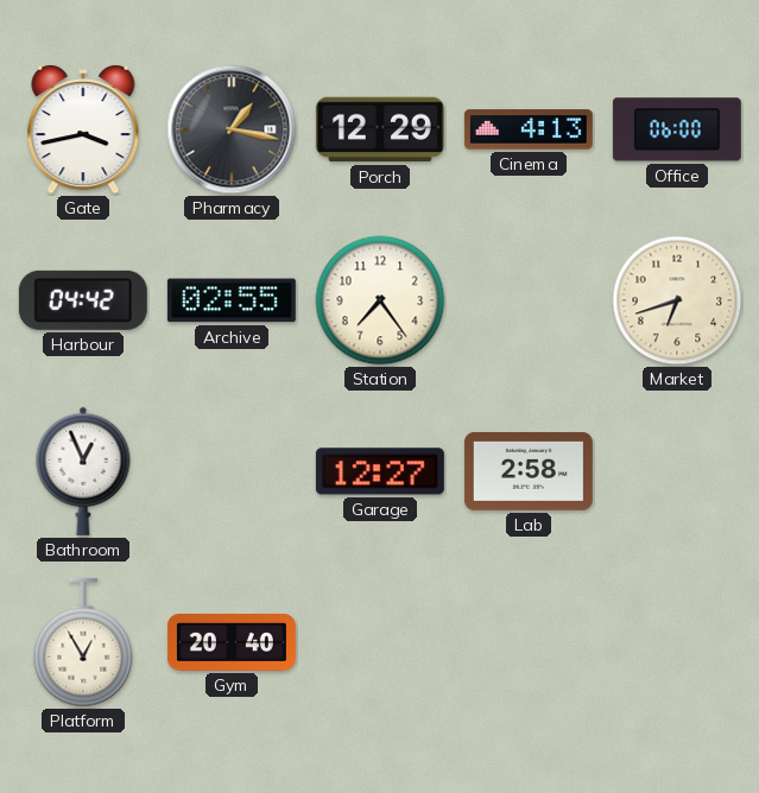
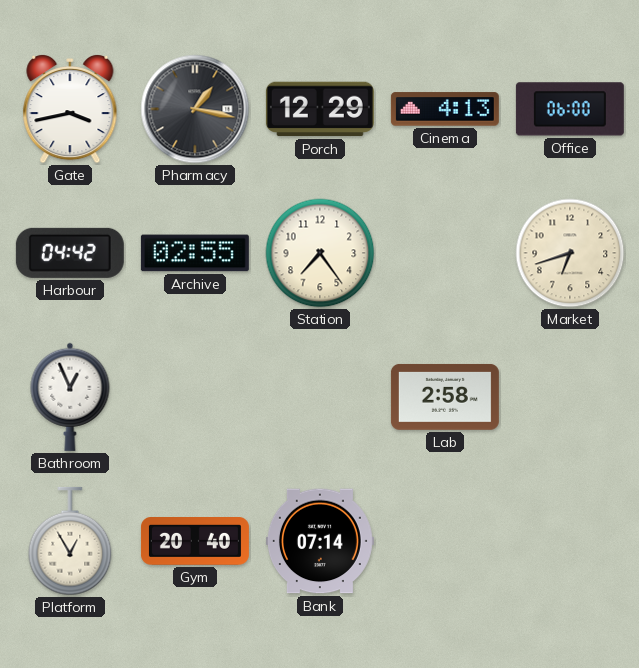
Garage: 12:27 -> none (380, 471)
Bank: none -> 07:14 (320, 541)
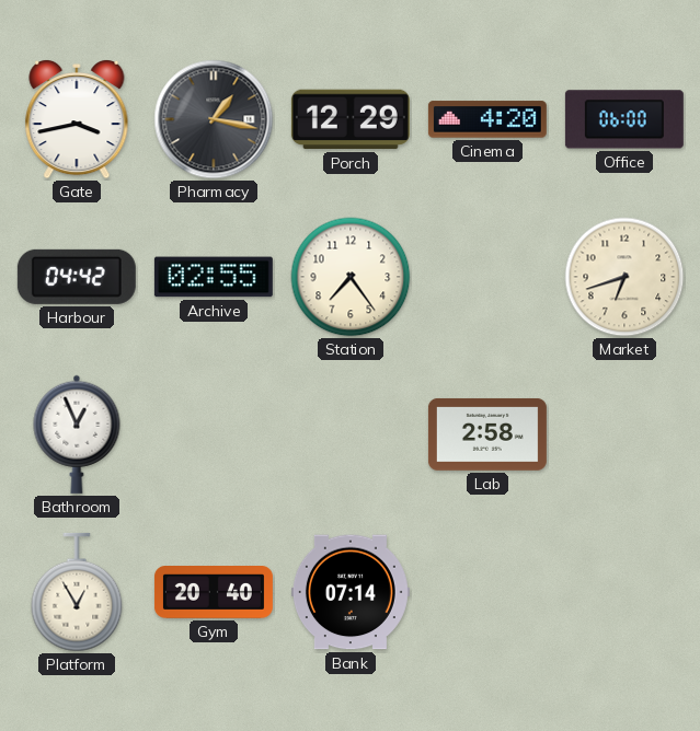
Cinema: 4:13 -> 4:20 (487, 119)
